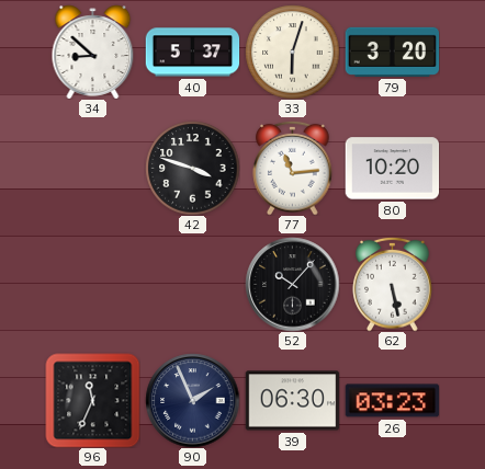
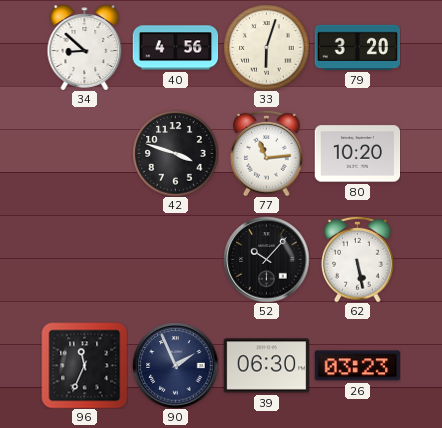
40: 5:37 -> 4:56 (175, 48)
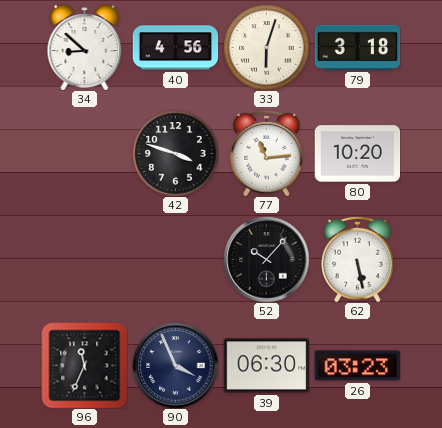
79: 3:20 -> 3:18 (357, 47)
90: 1:56 -> 3:56 (175, 365)
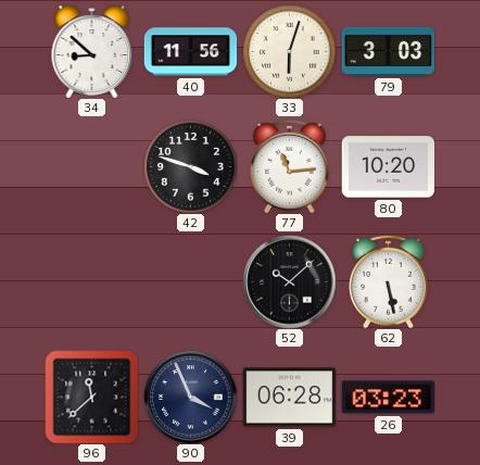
40: 4:56 -> 11:56 (190, 52)
79: 3:18 -> 3:03 (388, 51)
52: 10:07 -> 10:08 (289, 281)
96: 11:34 -> 11:38 (91, 397)
39: 06:30 -> 06:28 (289, 398)
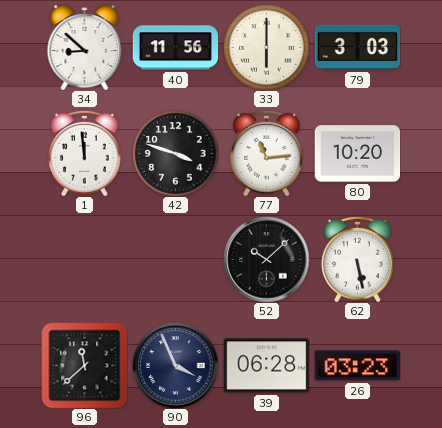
33: 6:03 -> 6:00 (266, 47)
1: none -> 11:59 (85, 153)
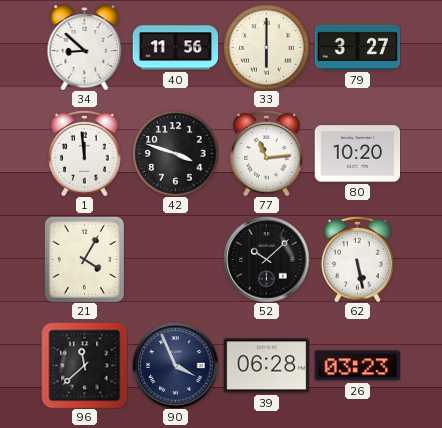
79: 3:03 -> 3:27 (357, 47)
21: none -> 4:05 (84, 259)
